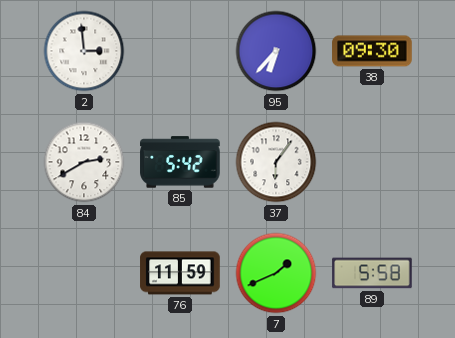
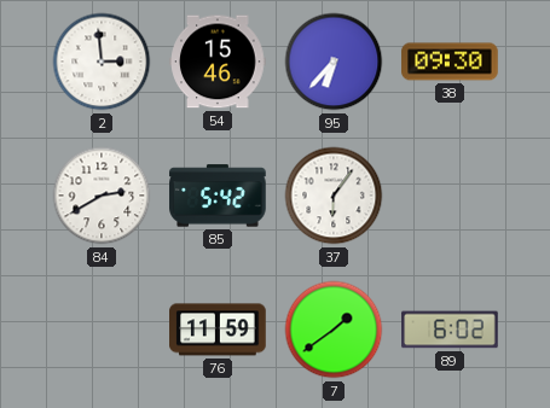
54: none -> 15:46 (218, 62)
7: 1:41 -> 1:39 (334, 330)
89: 5:58 -> 6:02 (450, 330)
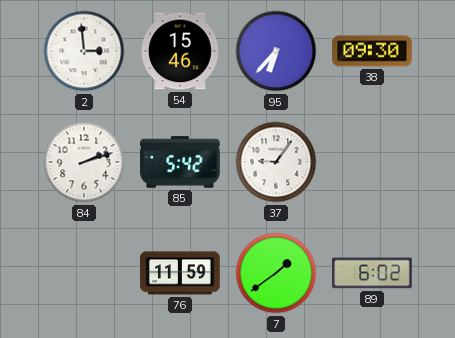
84: 2:40 -> 2:12 (84, 162)
37: 6:06 -> 9:06 (276, 162)
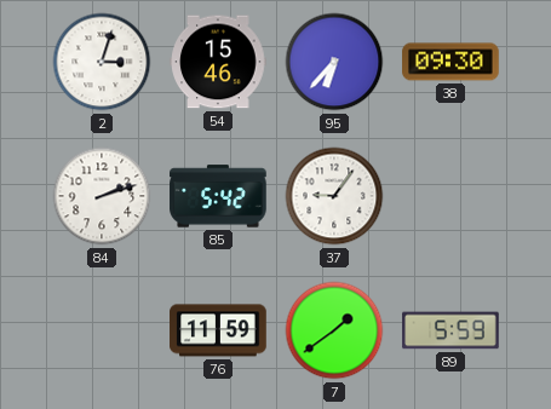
2: 2:59 -> 3:03 (102, 62)
89: 6:02 -> 5:59 (450, 330)
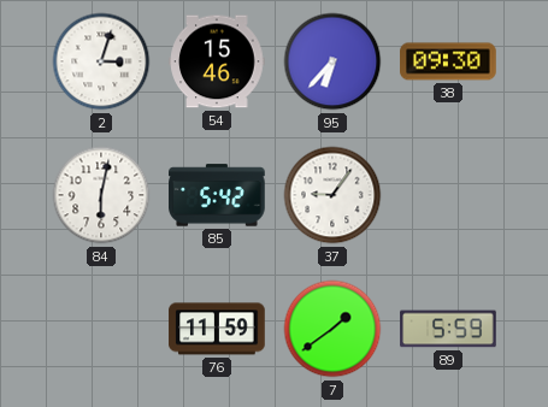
84: 2:12 -> 6:02 (101, 195)
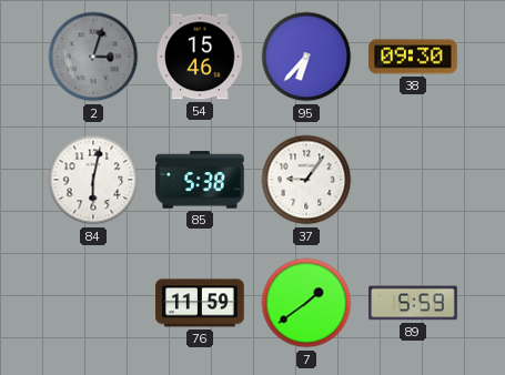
2 dial: white -> grey (93, 57)
85: 5:42 -> 5:38 (200, 180)
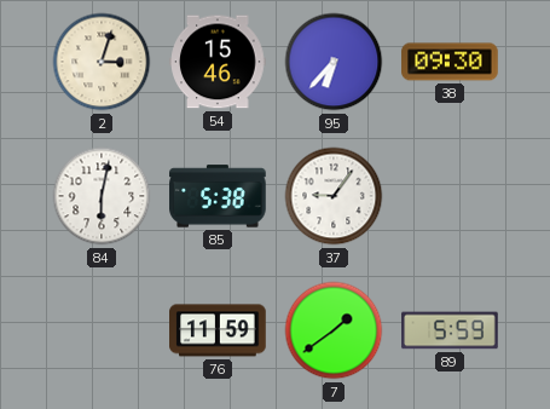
2 dial: grey -> cream (102, 62)
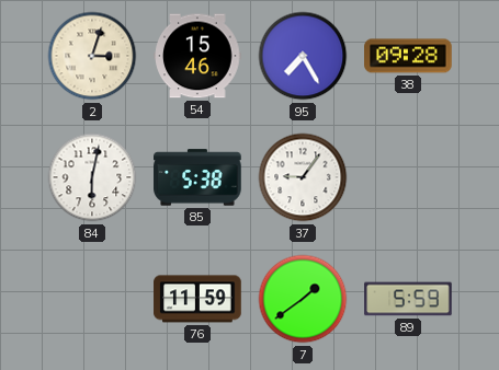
95: 6:37 -> 7:25 (303, 56)
38: 09:30 -> 09:28 (408, 56)
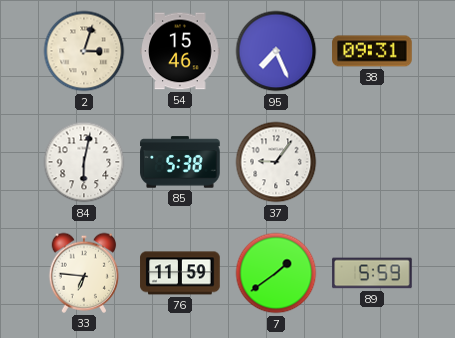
95: 7:25 -> 7:26 (276, 51)
38: 09:28 -> 09:31 (372, 51)
33: none -> 6:46 (84, 273)
